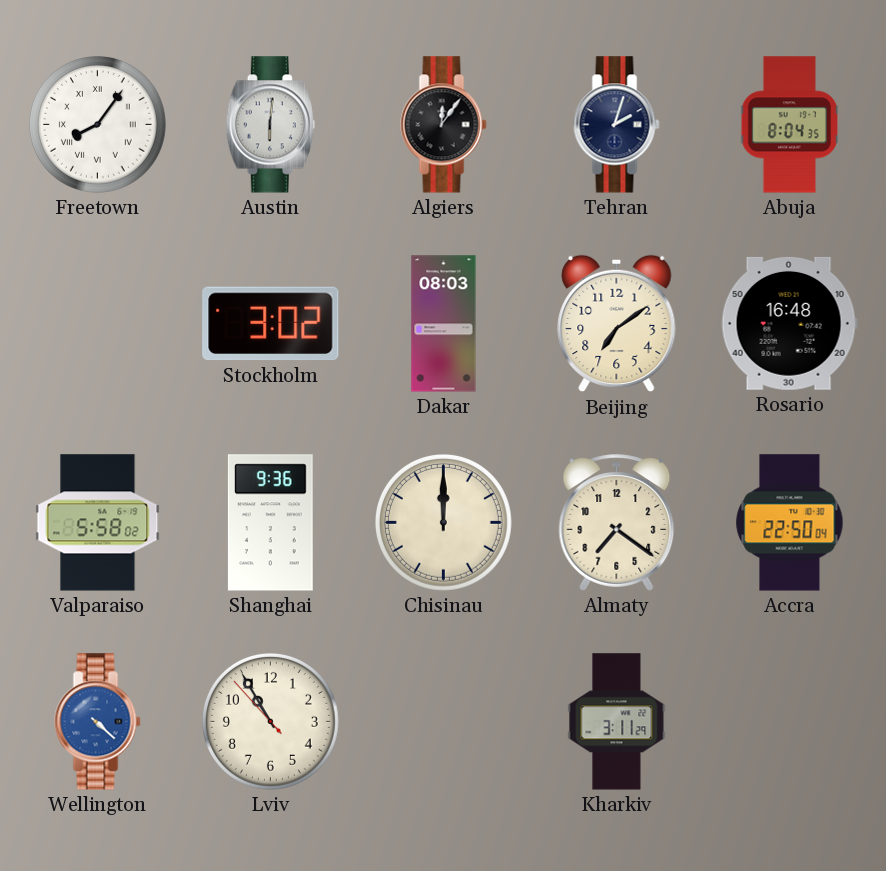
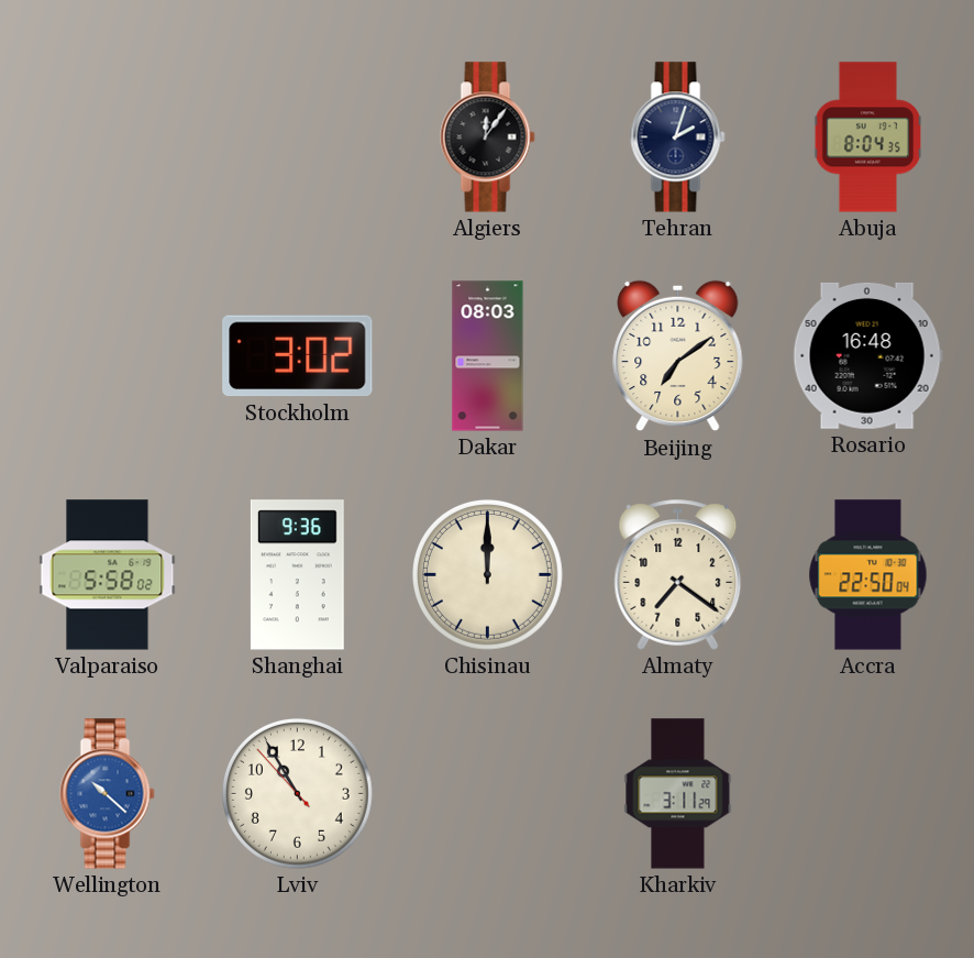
Freetown: 8:06 -> none (97, 124)
Austin: 6:01 -> none (270, 125)
Wellington: 4:22 -> 10:22 (108, 794)
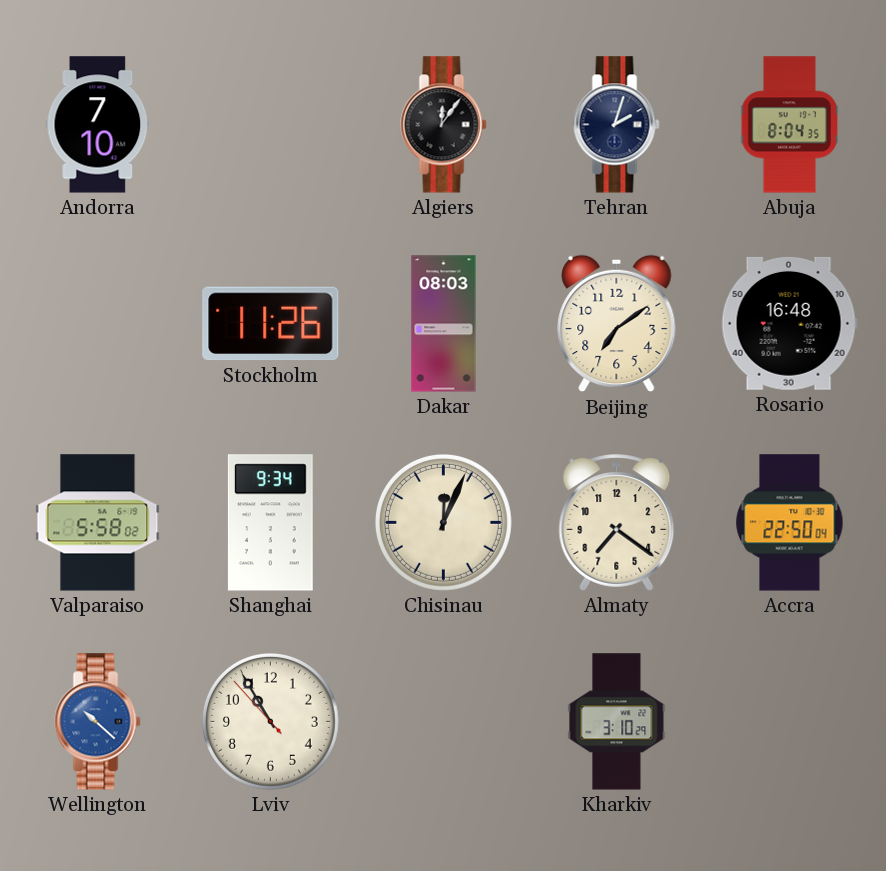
Andorra: none -> 7:10 (98, 125)
Stockholm: 3:02 -> 11:26 (271, 324)
Shanghai: 9:36 -> 9:34 (270, 523)
Chisinau: 12:00 -> 12:04 (443, 522)
Kharkiv: 3:11 -> 3:10 (617, 722)
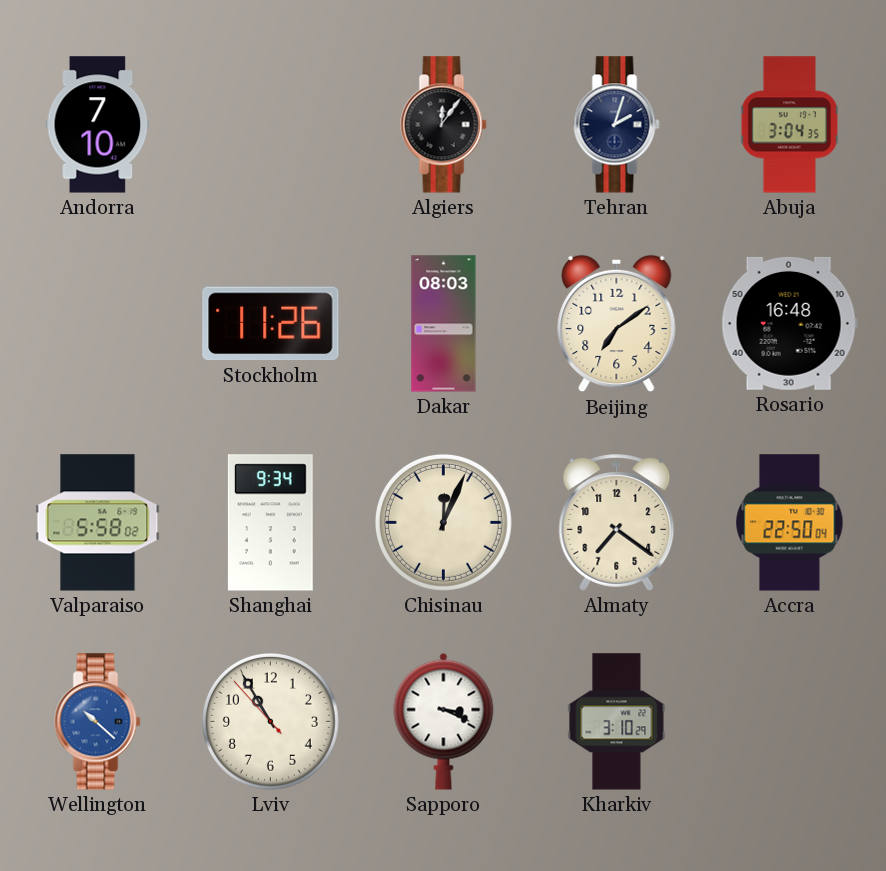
Abuja: 8:04 -> 3:04 (789, 125)
Sapporo: none -> 3:19 (444, 721)
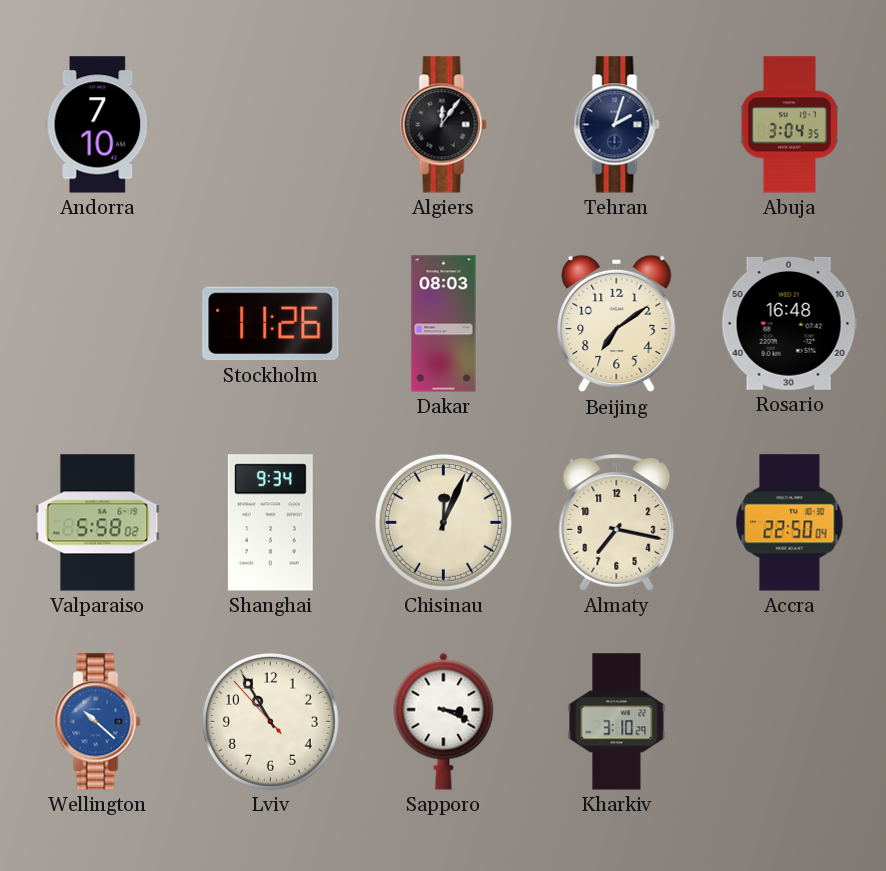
Almaty: 7:21 -> 7:17 (617, 523)
